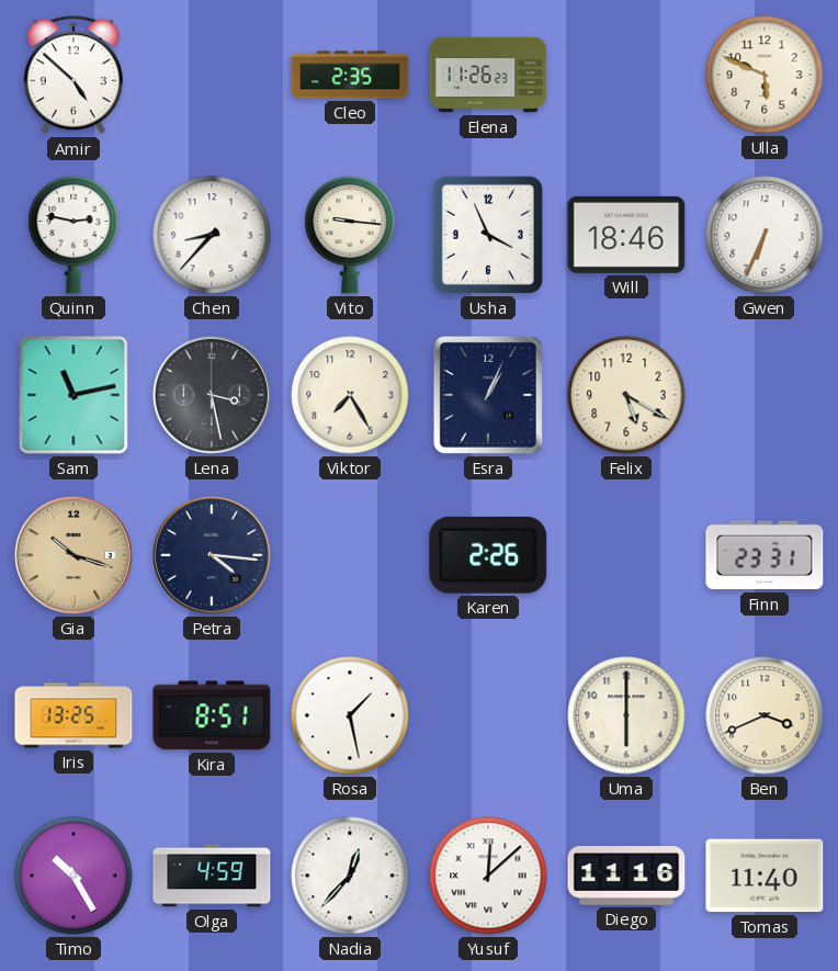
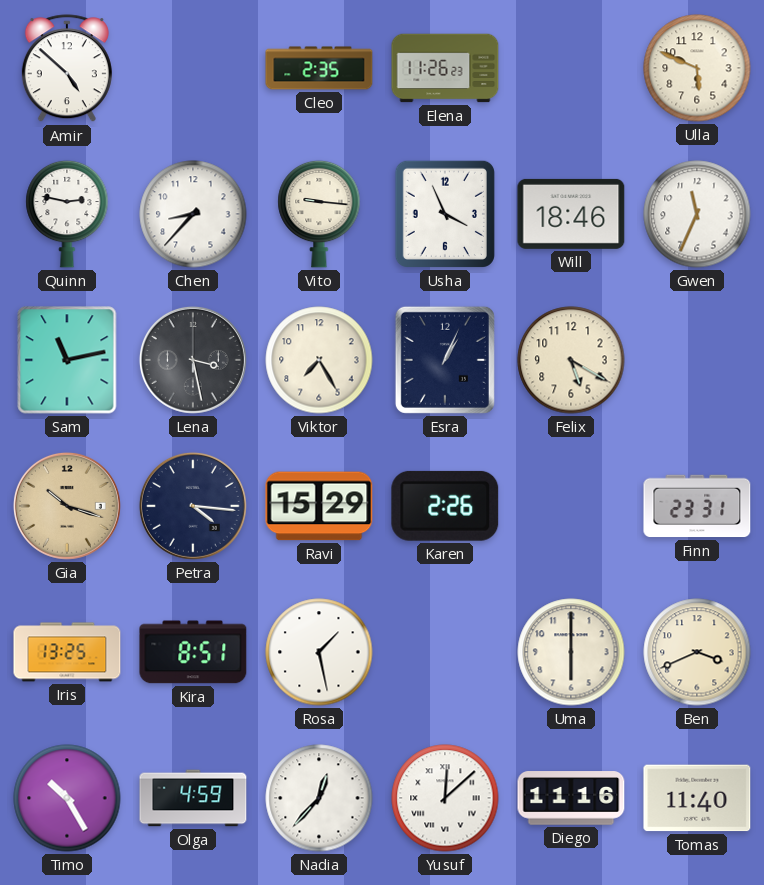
Gwen: 6:34 -> 11:34 (697, 214)
Ravi: none -> 15:29 (319, 506)
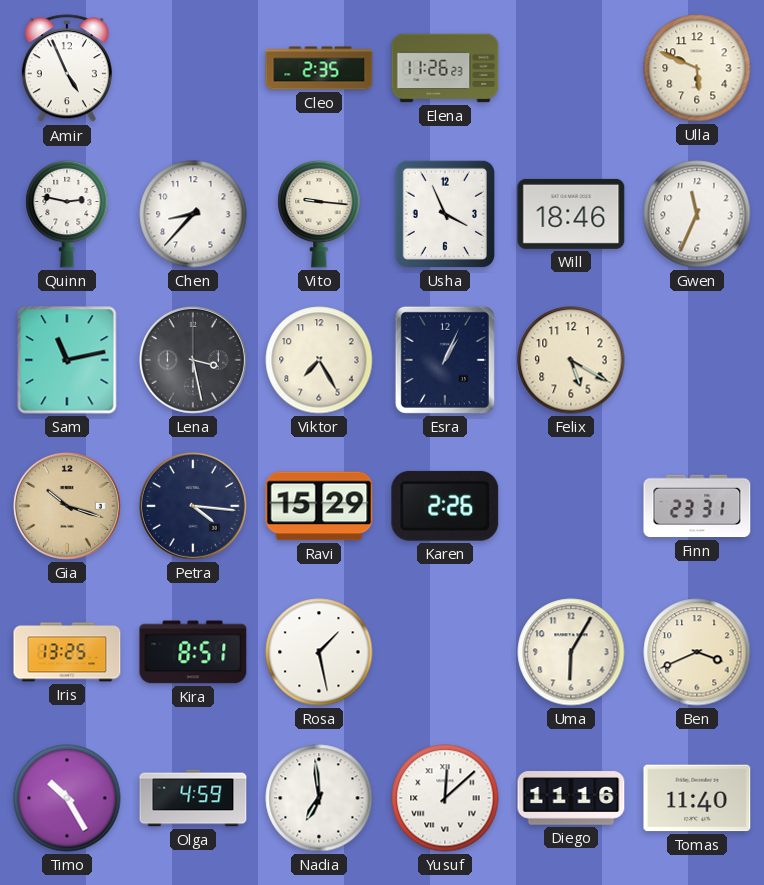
Amir: 4:52 -> 4:56 (67, 69)
Uma: 6:00 -> 6:05 (571, 652)
Nadia: 12:37 -> 6:59 (319, 798)
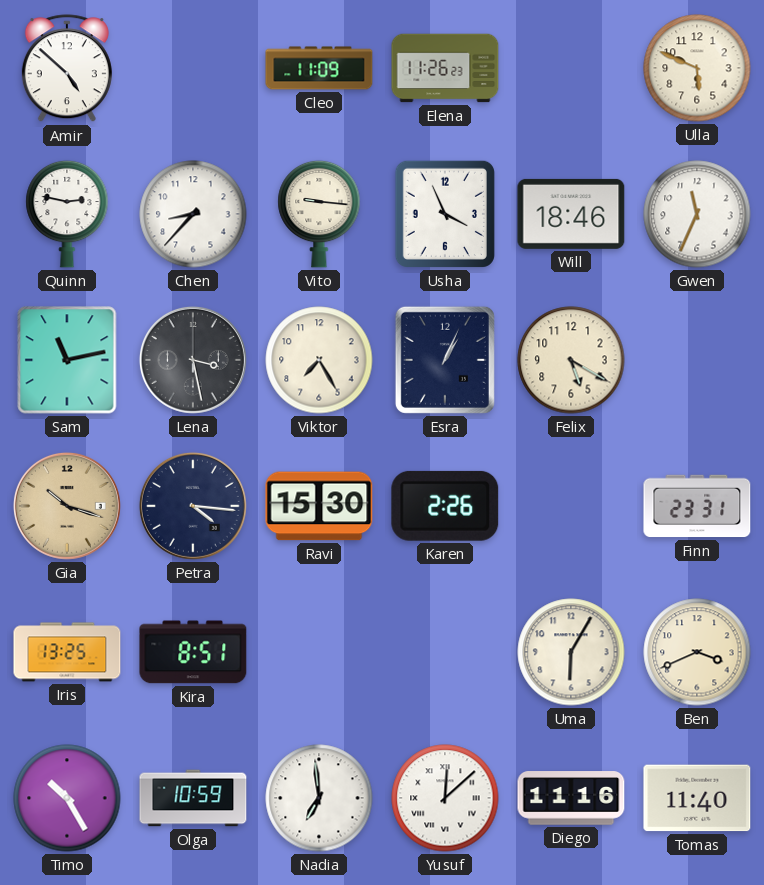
Amir: 4:56 -> 4:52 (67, 69)
Cleo: 2:35 -> 11:09 (319, 68)
Ravi: 15:29 -> 15:30 (319, 506)
Rosa: 1:28 -> none (319, 652)
Olga: 4:59 -> 10:59 (193, 798)
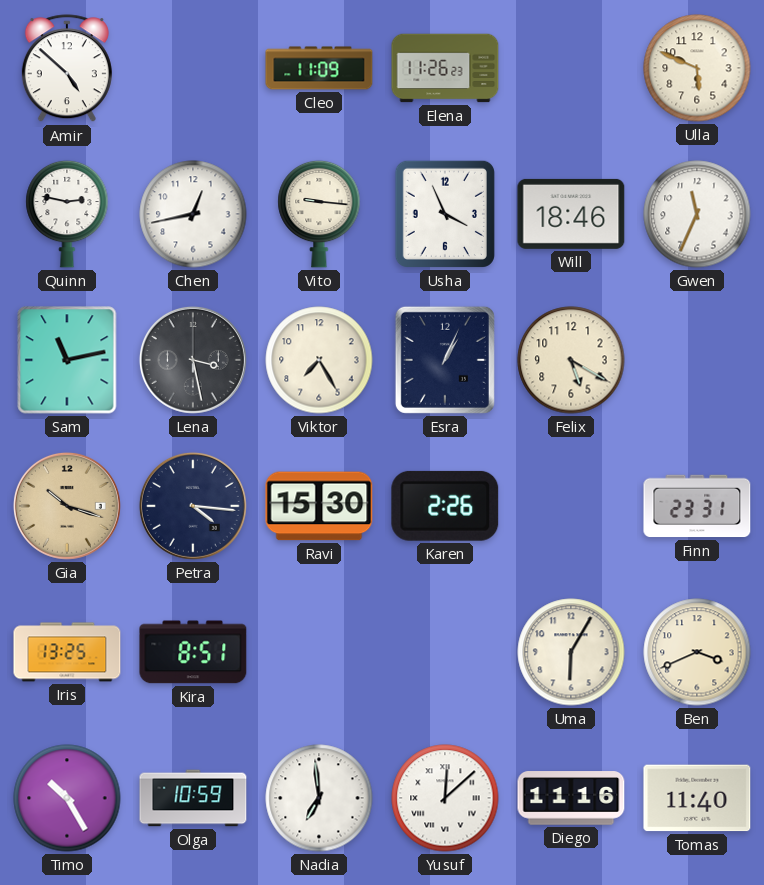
Chen: 8:37 -> 12:43 (193, 214)
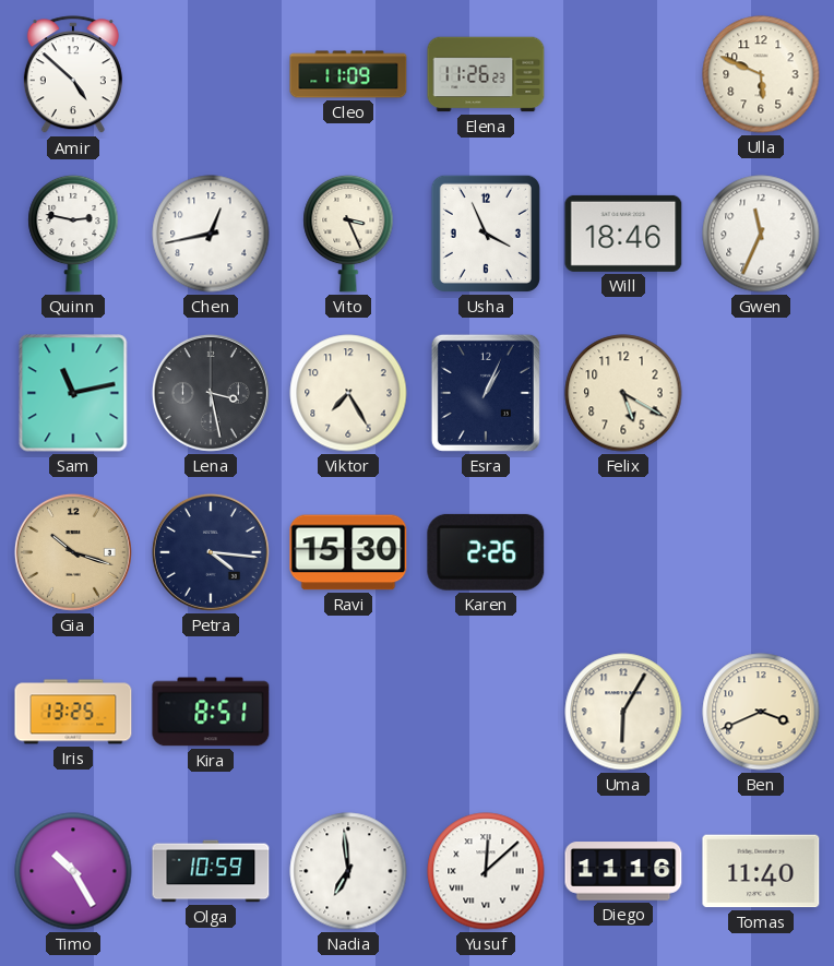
Vito: 9:16 -> 3:26 (348, 234)
Finn: 23:31 -> none (697, 506)
